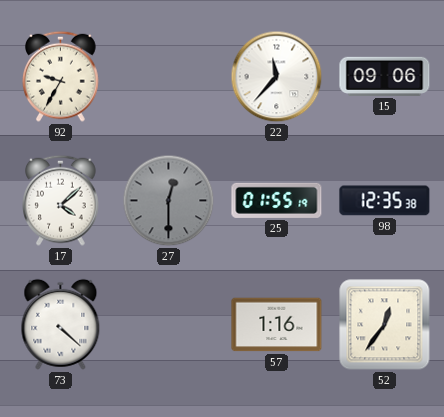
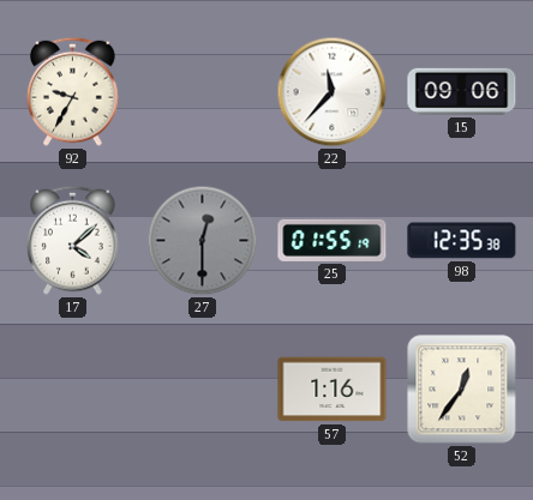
73: 4:22 -> none (61, 324)
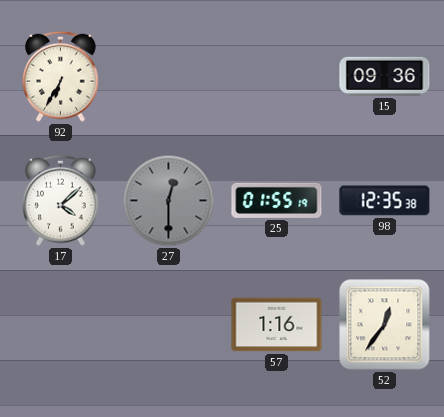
92: 9:35 -> 6:35 (61, 76)
22: 11:37 -> none (333, 92)
15: 09:06 -> 09:36 (385, 76)
